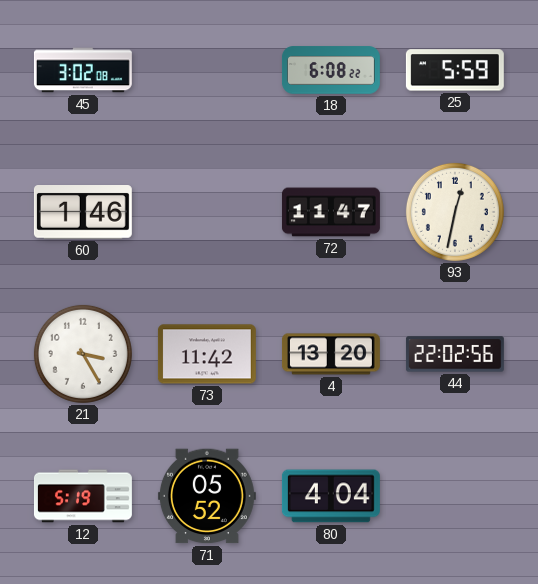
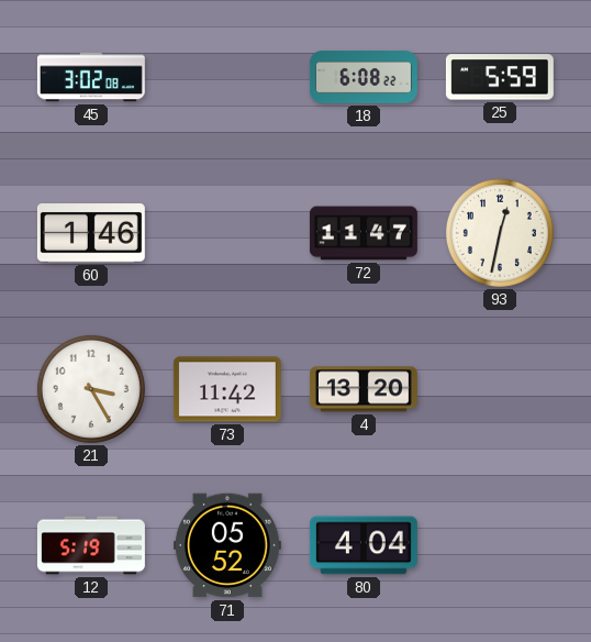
44: 22:02 -> none (455, 354)
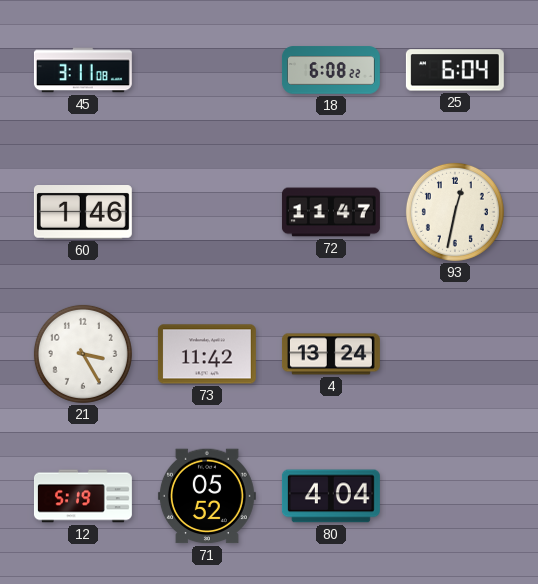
45: 3:02 -> 3:11 (83, 70)
25: 5:59 -> 6:04 (455, 70)
4: 13:20 -> 13:24 (331, 354)
